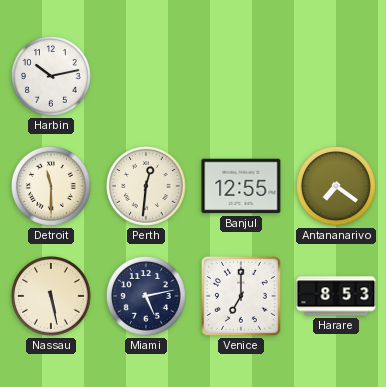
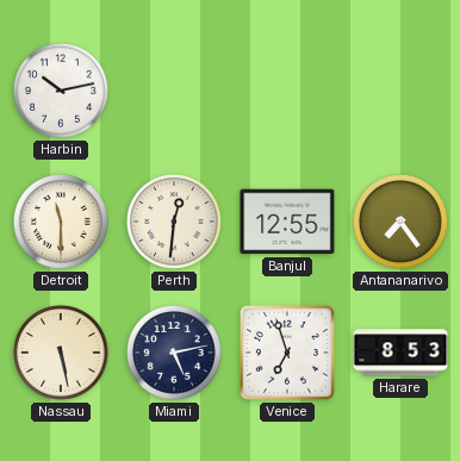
Antananarivo: 7:21 -> 7:24 (402, 223)
Venice: 7:00 -> 6:57 (287, 353)
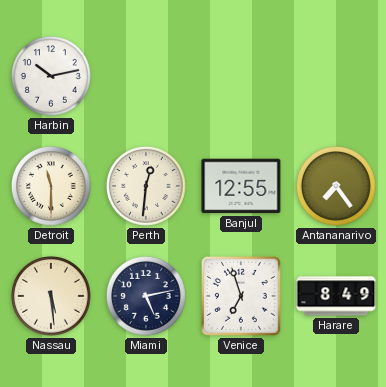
Nassau: 5:28 -> 5:29 (52, 297)
Harare: 8:53 -> 8:49 (336, 296)
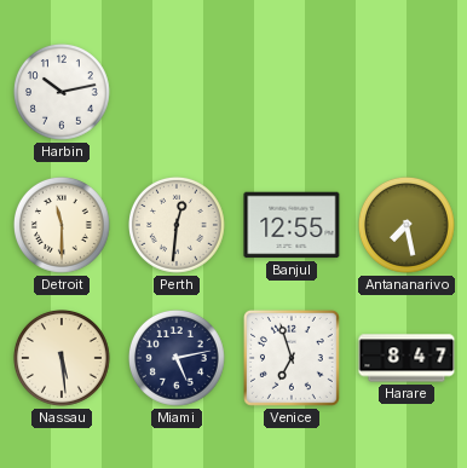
Antananarivo: 7:24 -> 7:28 (408, 226)
Harare: 8:49 -> 8:47 (407, 358)
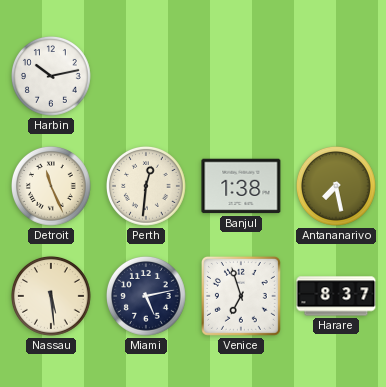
Detroit: 11:30 -> 11:26 (52, 187)
Banjul: 12:55 -> 1:38 (241, 186)
Harare: 8:47 -> 8:37 (336, 296)
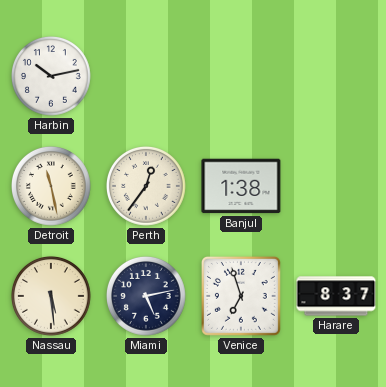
Detroit: 11:26 -> 11:28 (52, 187)
Perth: 12:31 -> 12:36 (147, 187)
Antananarivo: 7:28 -> none (337, 187)
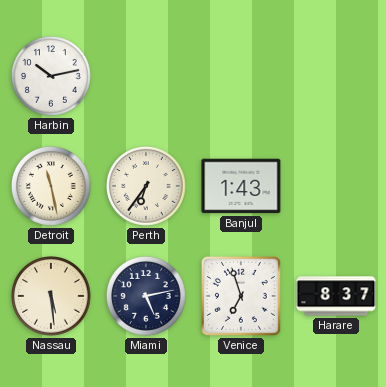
Perth: 12:36 -> 6:36 (147, 187)
Banjul: 1:38 -> 1:43 (241, 186)
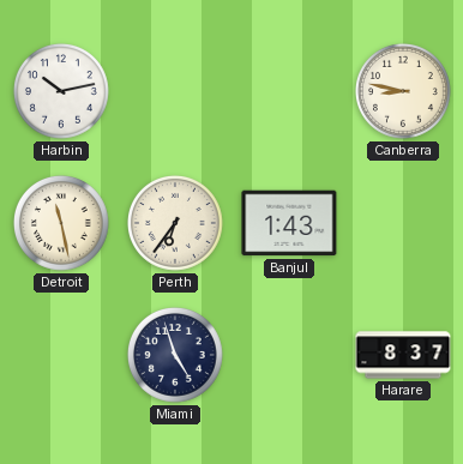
Canberra: none -> 8:47 (404, 92)
Nassau: 5:29 -> none (52, 297)
Miami: 5:13 -> 4:57 (176, 356)
Venice: 6:57 -> none (241, 296)
